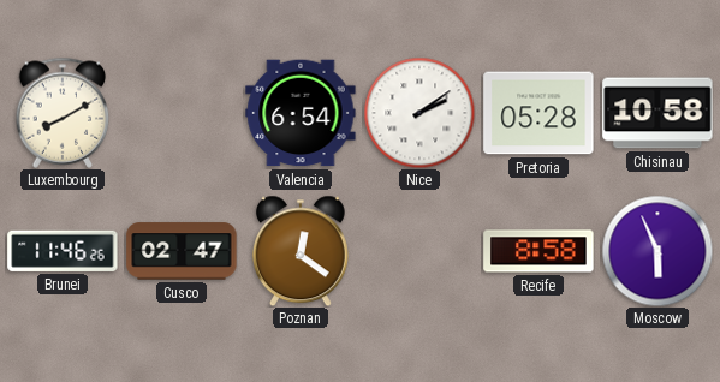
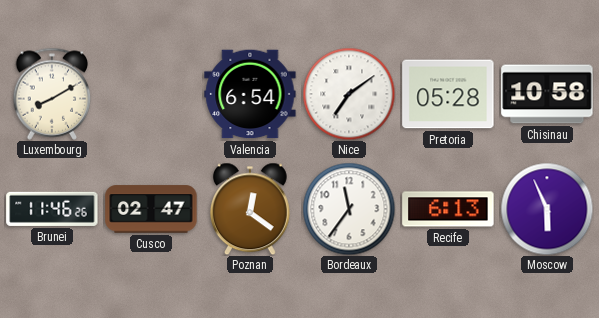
Nice: 2:09 -> 7:09 (349, 94)
Bordeaux: none -> 11:36 (349, 209)
Recife: 8:58 -> 6:13 (448, 209)
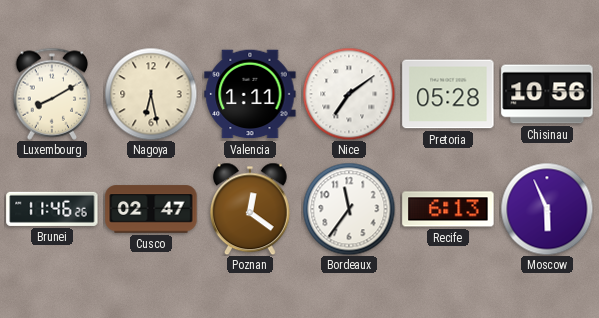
Nagoya: none -> 6:28 (151, 94)
Valencia: 6:54 -> 1:11 (250, 94)
Chisinau: 10:58 -> 10:56 (547, 94)
